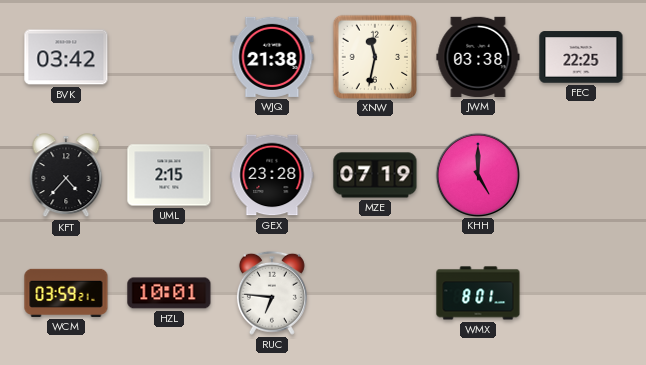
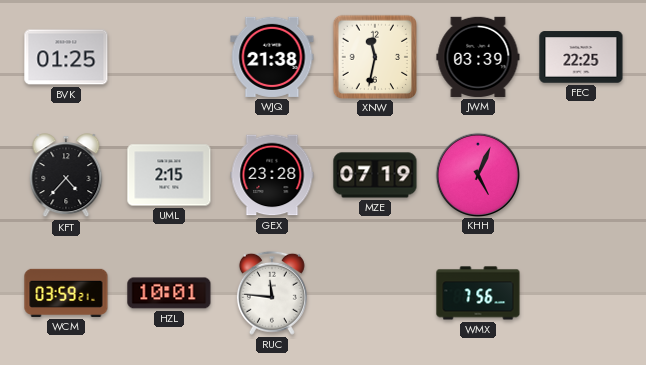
BVK: 03:42 -> 01:25 (66, 57)
JWM: 03:38 -> 03:39 (478, 57)
KHH: 5:00 -> 5:04 (477, 174)
RUC: 6:46 -> 11:46 (272, 293)
WMX: 8:01 -> 7:56 (478, 293)
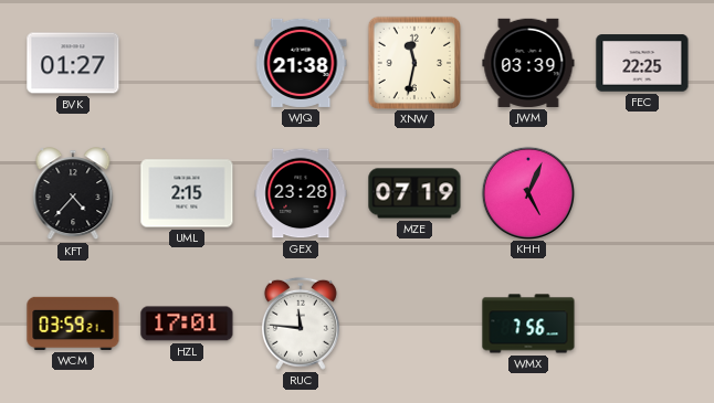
BVK: 01:25 -> 01:27 (73, 63)
HZL: 10:01 -> 17:01 (187, 324)
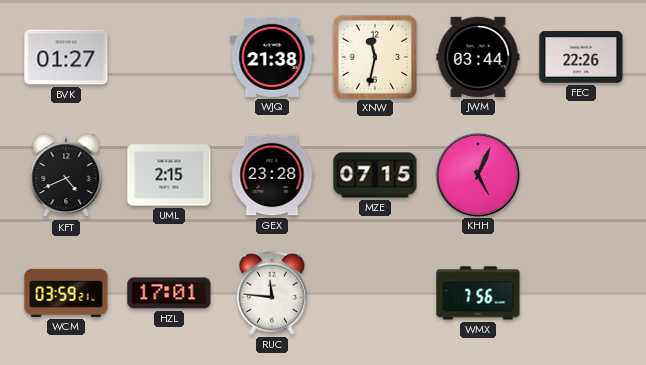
JWM: 03:39 -> 03:44 (478, 57)
FEC: 22:25 -> 22:26 (581, 57)
KFT: 4:37 -> 4:41 (66, 176)
MZE: 07:19 -> 07:15 (375, 175)
